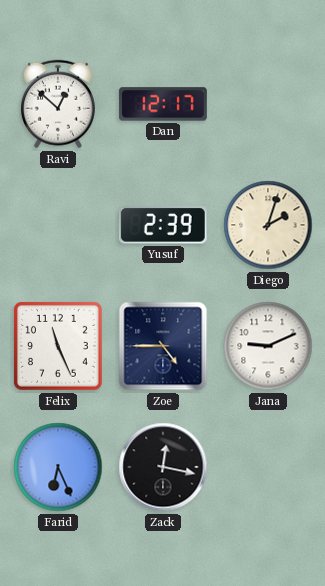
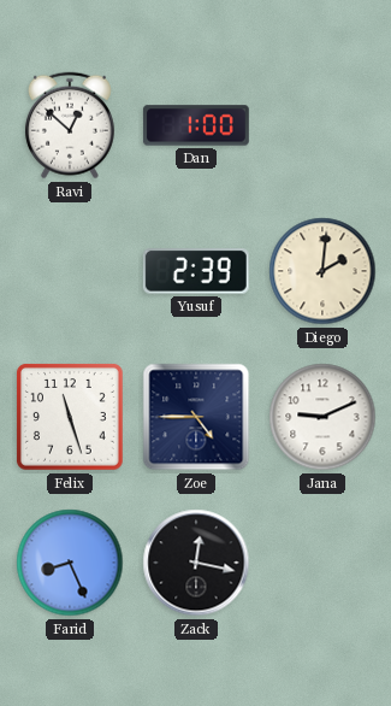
Dan: 12:17 -> 1:00 (196, 125)
Diego: 2:03 -> 2:01 (322, 271)
Felix: 11:26 -> 11:27 (71, 418)
Farid: 6:26 -> 8:26 (70, 563)
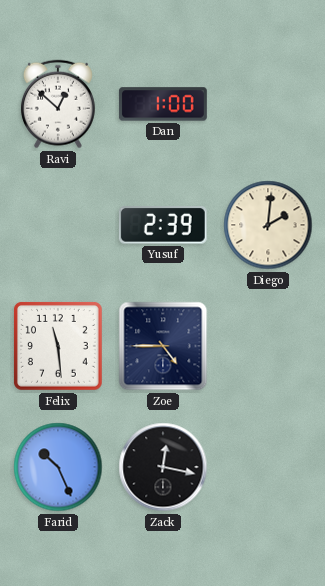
Felix: 11:27 -> 11:29 (59, 347)
Jana: 9:11 -> none (322, 417)
Farid: 8:26 -> 10:26 (58, 467)
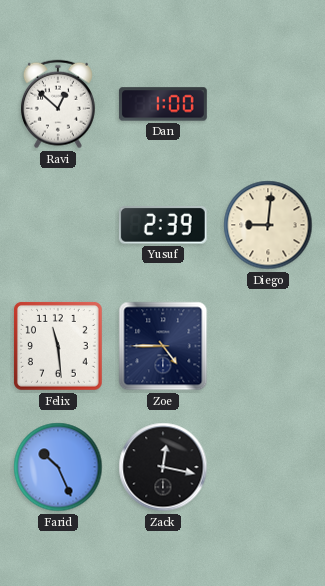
Diego: 2:01 -> 9:01 (268, 225)
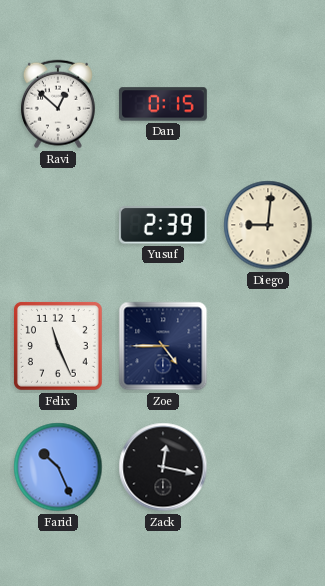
Dan: 1:00 -> 0:15 (163, 104)
Felix: 11:29 -> 11:26 (59, 347)
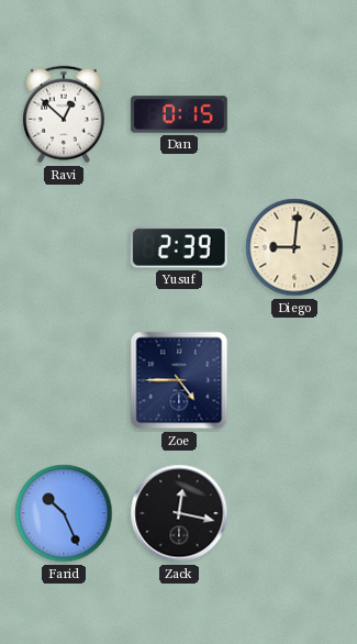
Felix: 11:26 -> none (59, 347)
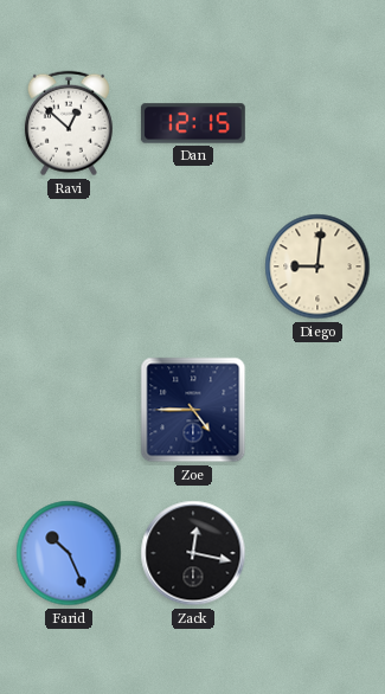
Dan: 0:15 -> 12:15 (193, 123)
Yusuf: 2:39 -> none (179, 248)
